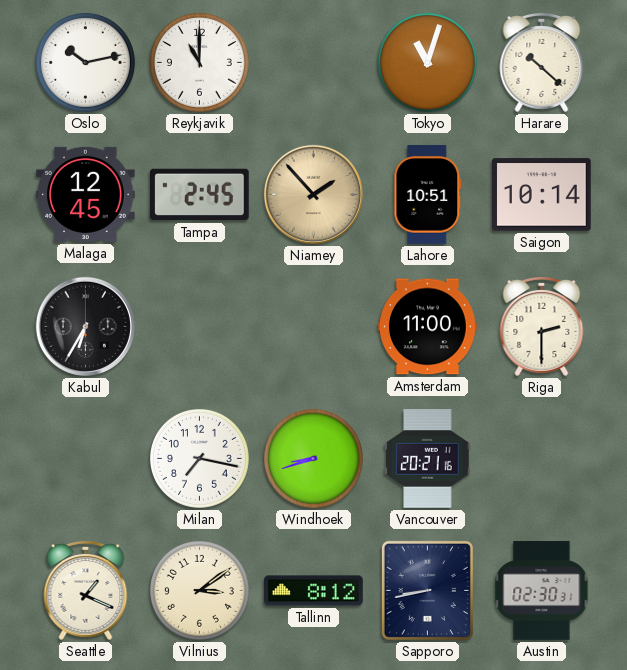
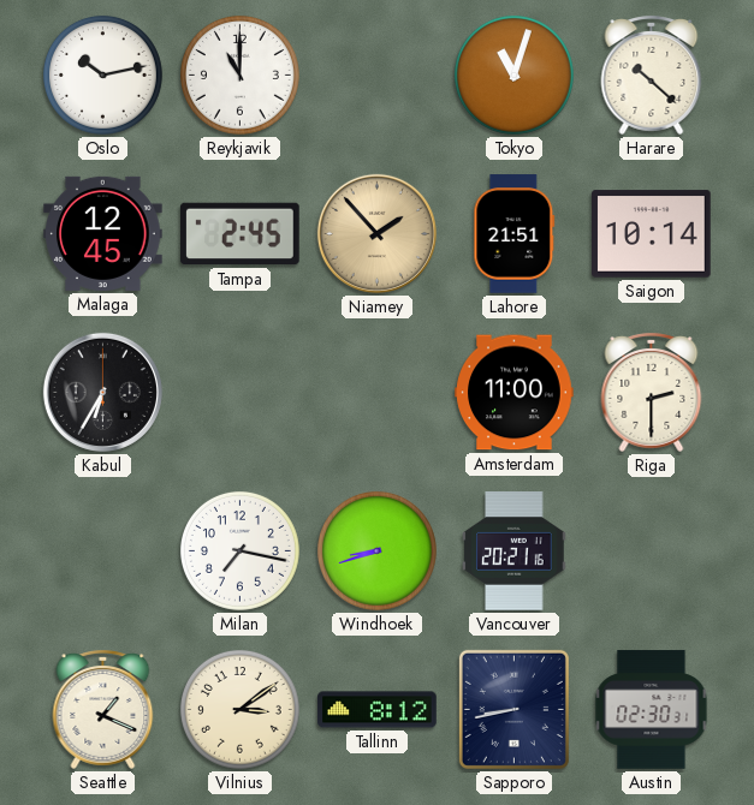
Lahore: 10:51 -> 21:51 (515, 234)
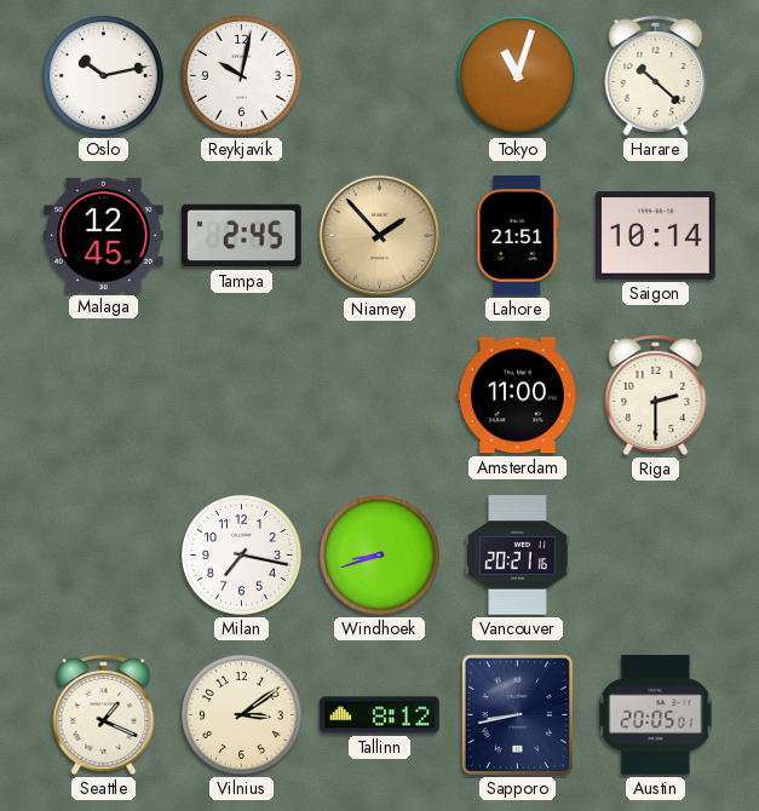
Reykjavik: 11:00 -> 10:02 (241, 75)
Kabul: 6:35 -> none (102, 392)
Austin: 02:30 -> 20:05 (656, 715)
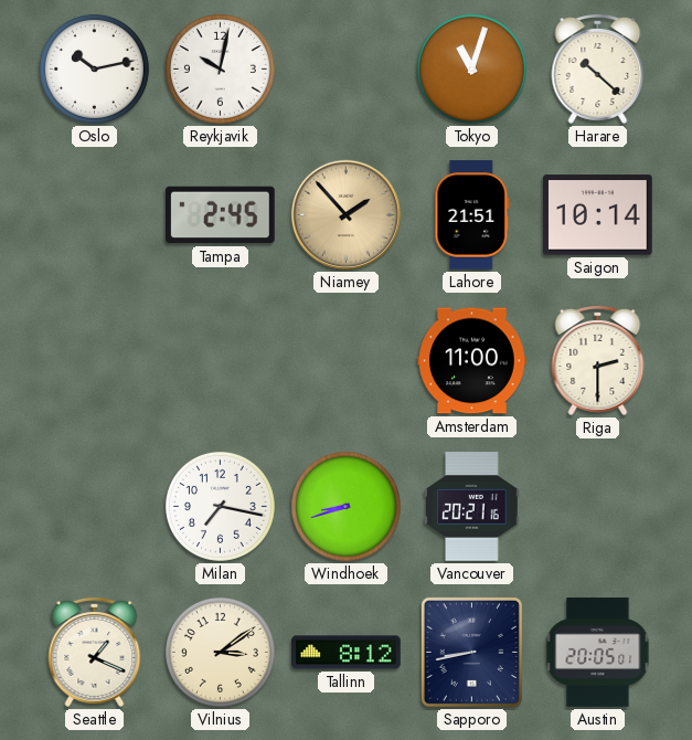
Malaga: 12:45 -> none (104, 235)
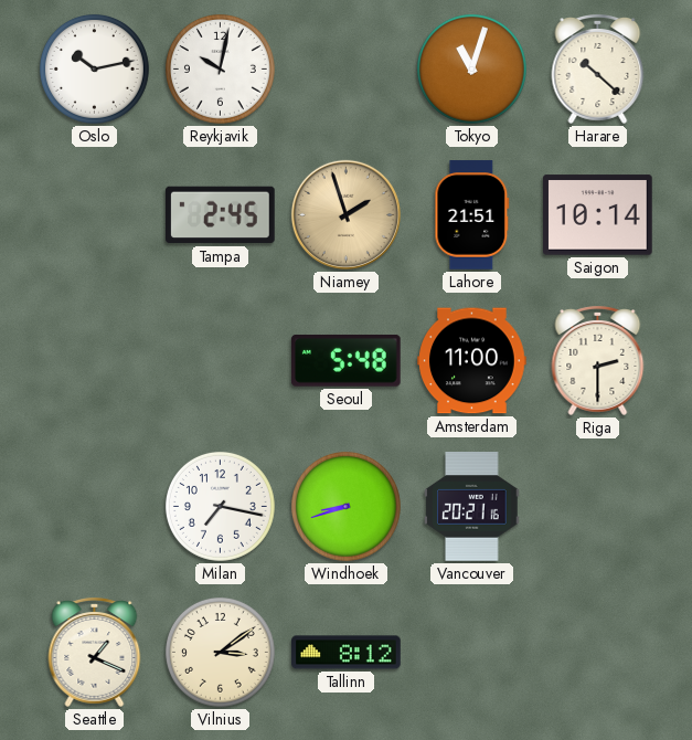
Niamey: 1:53 -> 1:57 (345, 214)
Seoul: none -> 5:48 (345, 361)
Sapporo: 8:43 -> none (471, 652)
Austin: 20:05 -> none (598, 653)
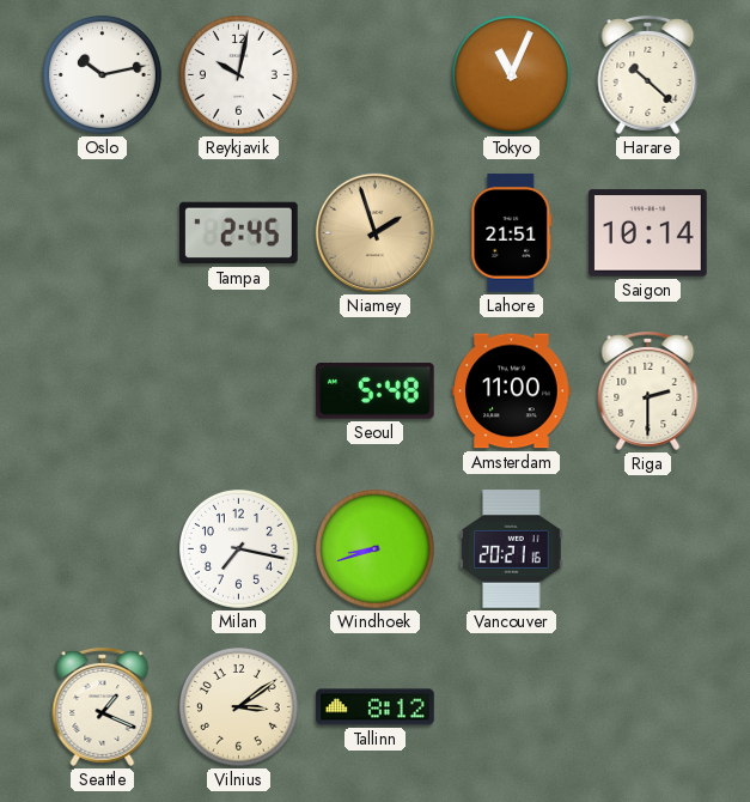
Tokyo: 11:03 -> 11:04 (511, 74)
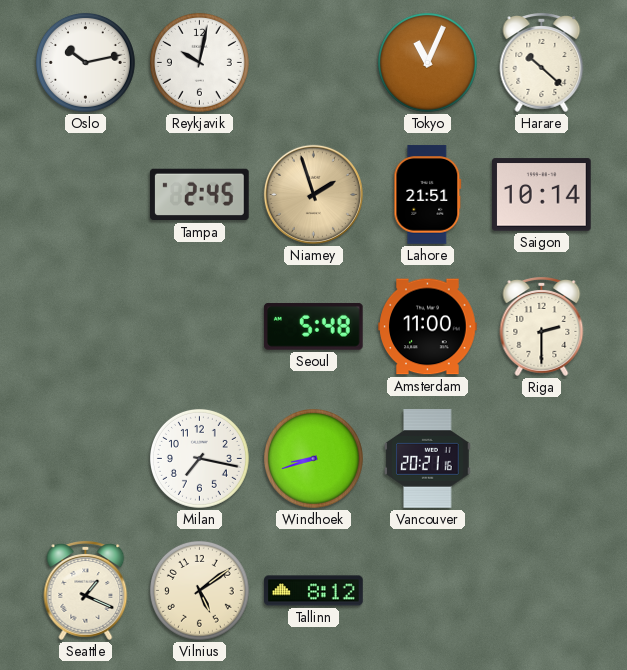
Vilnius: 3:09 -> 5:09 (199, 590)
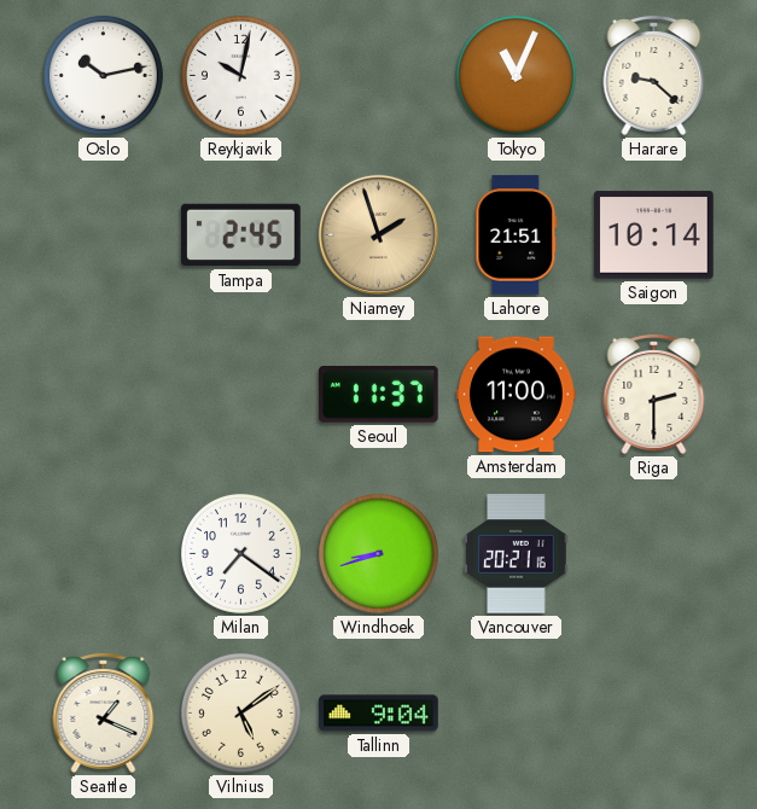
Harare: 10:22 -> 9:22 (654, 75)
Seoul: 5:48 -> 11:37 (378, 395)
Milan: 7:17 -> 7:21 (240, 553)
Tallinn: 8:12 -> 9:04 (379, 714)
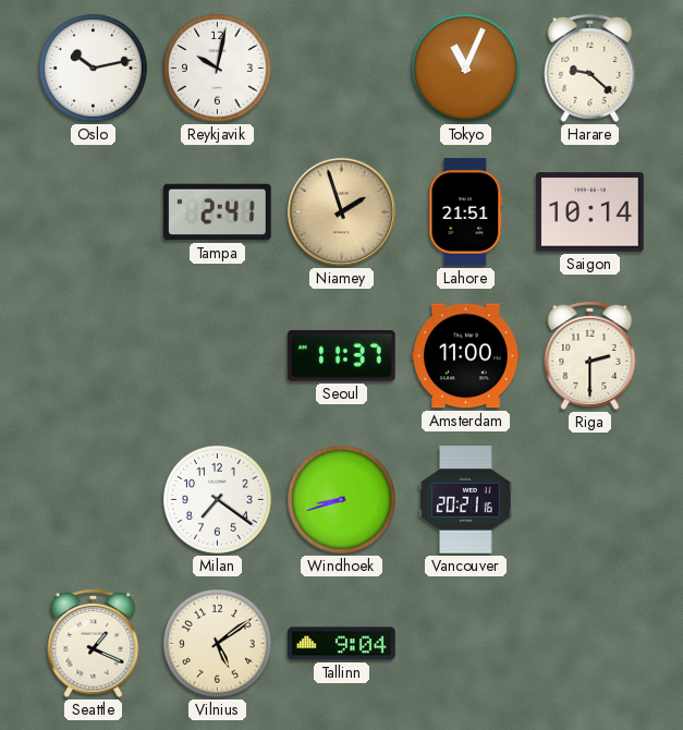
Tampa: 2:45 -> 2:41 (218, 212)
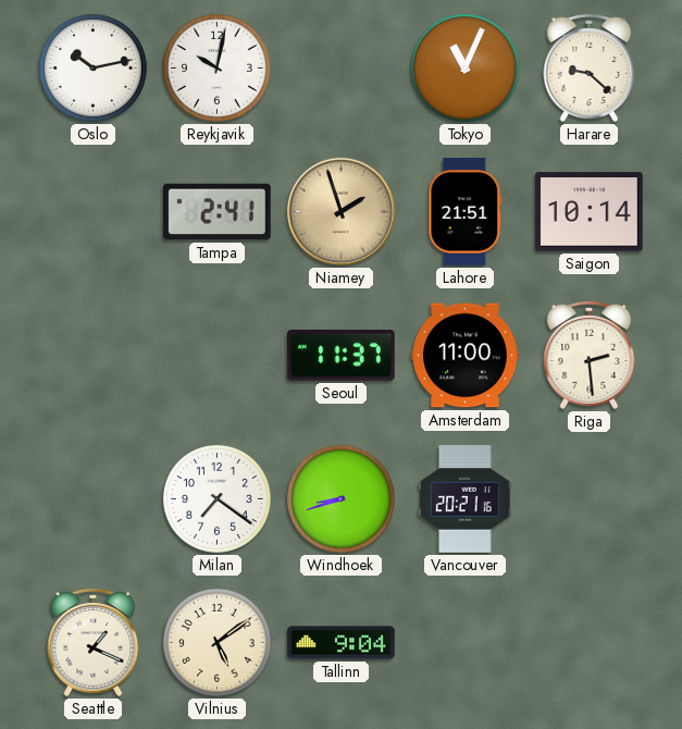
Riga: 2:30 -> 2:29 (590, 355)
